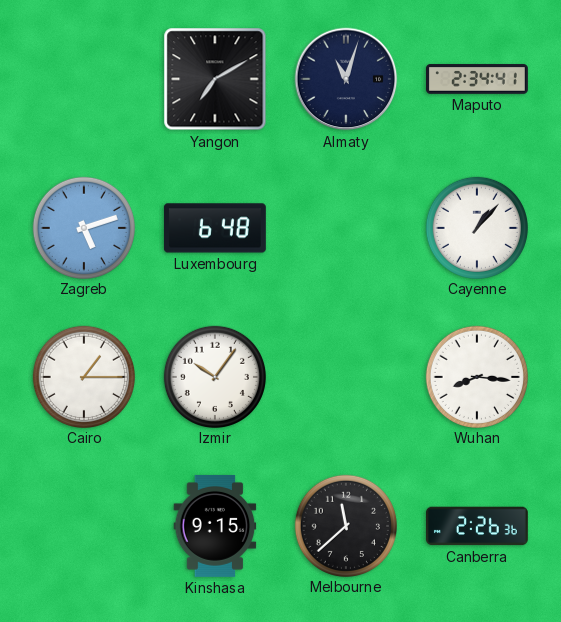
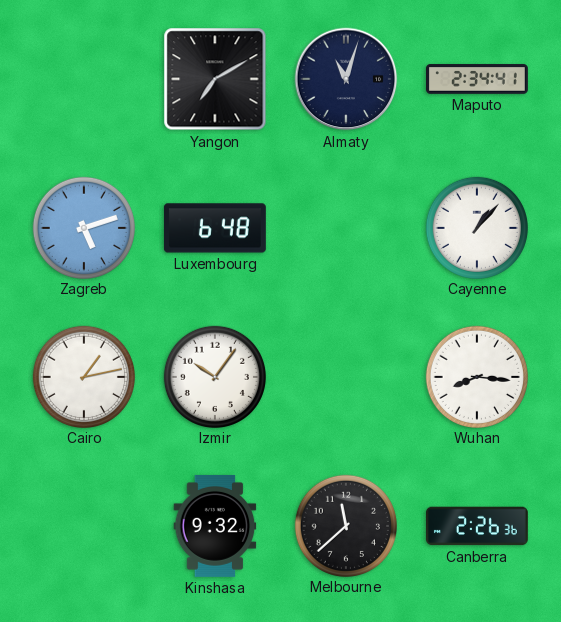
Cairo: 1:15 -> 1:13 (83, 376)
Kinshasa: 9:15 -> 9:32 (215, 526)
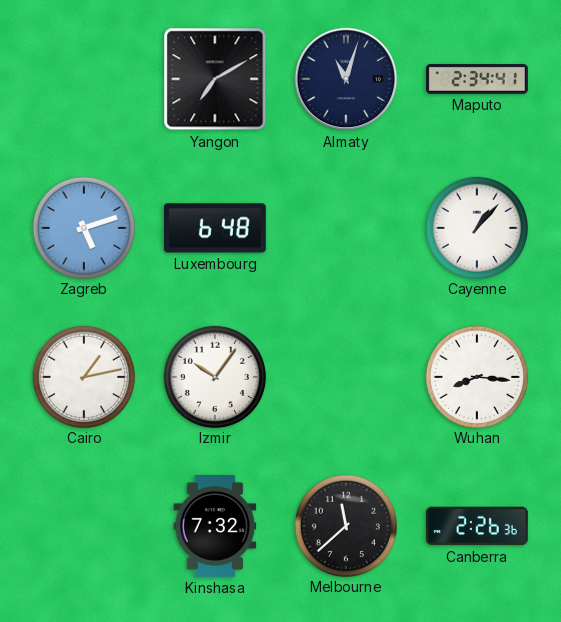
Kinshasa: 9:32 -> 7:32 (215, 526)
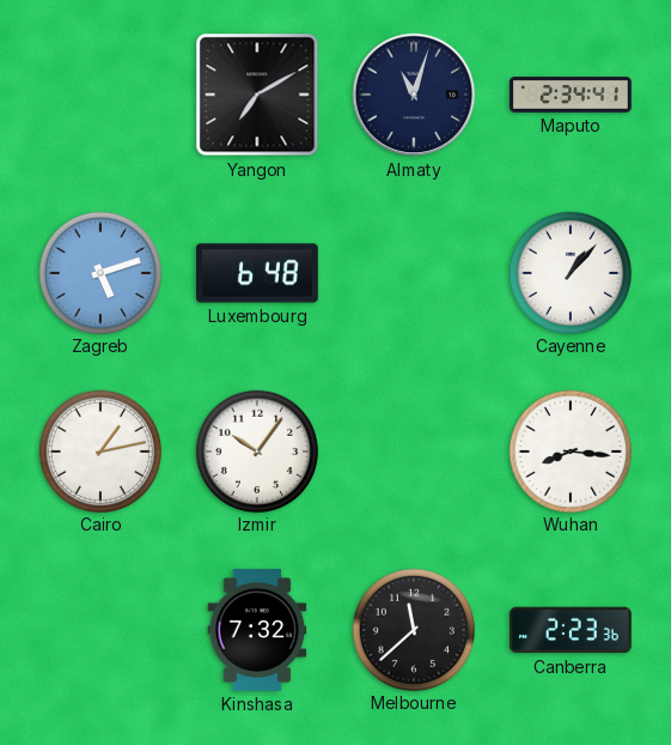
Canberra: 2:26 -> 2:23 (571, 630)
